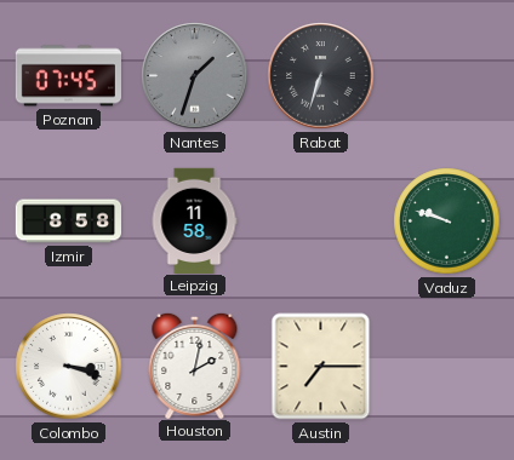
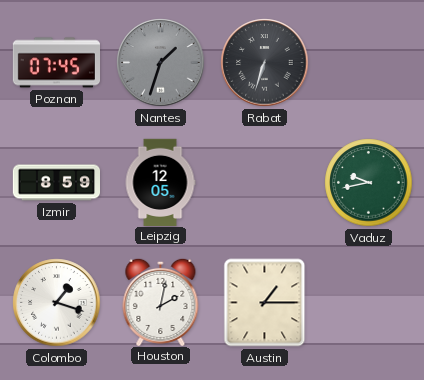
Izmir: 8:58 -> 8:59 (57, 183)
Leipzig: 11:58 -> 12:05 (160, 182)
Vaduz: 9:48 -> 9:43 (369, 183)
Colombo: 3:18 -> 1:18 (57, 303)
Austin: 7:15 -> 1:15 (265, 303)
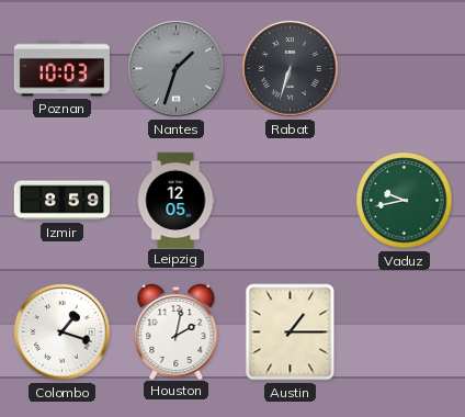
Poznan: 07:45 -> 10:03 (61, 69)
